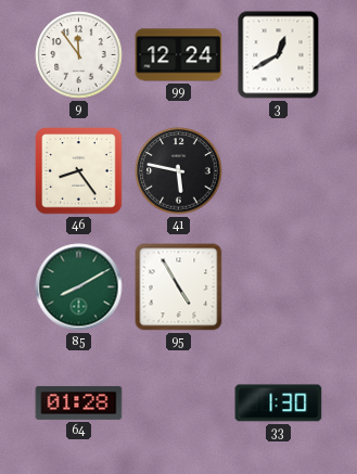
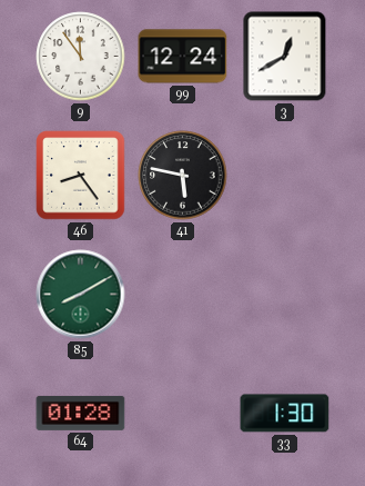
95: 4:55 -> none (179, 287)
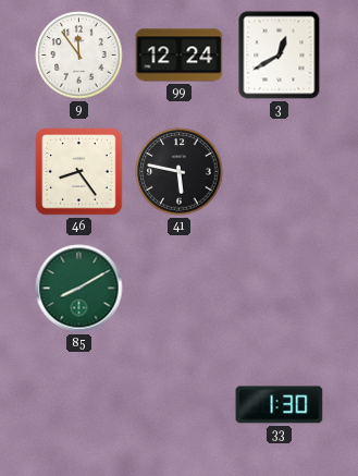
64: 01:28 -> none (81, 413)
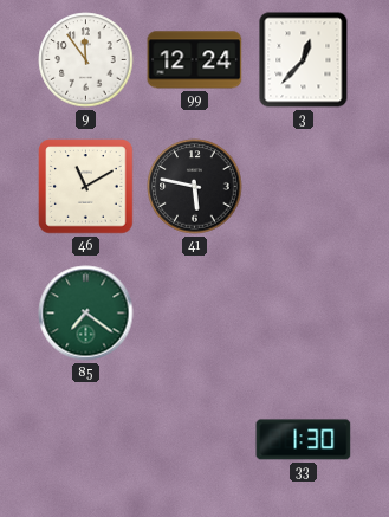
3: 12:40 -> 12:37 (304, 60)
46: 8:24 -> 11:10 (86, 187)
85: 8:10 -> 7:21 (86, 314)
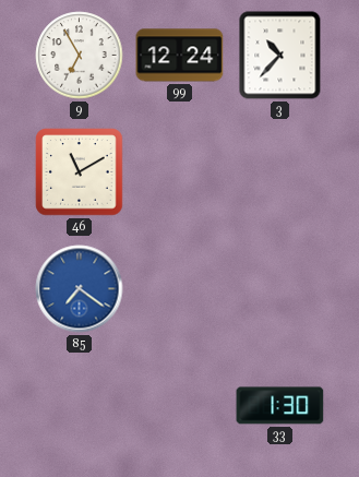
9: 11:54 -> 6:55 (80, 56)
3: 12:37 -> 10:37 (280, 56)
41: 5:47 -> none (195, 187)
85 dial: green -> blue (80, 289)
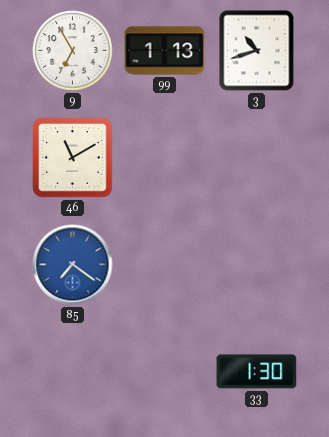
99: 12:24 -> 1:13 (165, 51)
3: 10:37 -> 10:42 (257, 51)
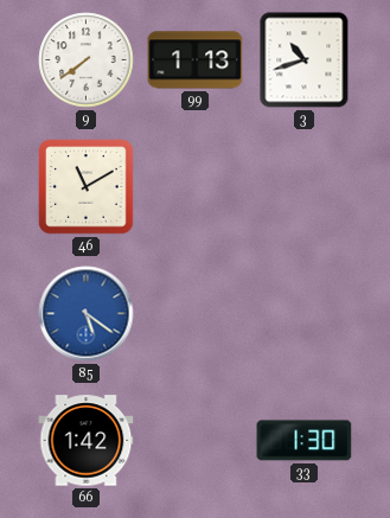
9: 6:55 -> 7:39 (87, 60)
85: 7:21 -> 5:21 (87, 314)
66: none -> 1:42 (87, 441)
